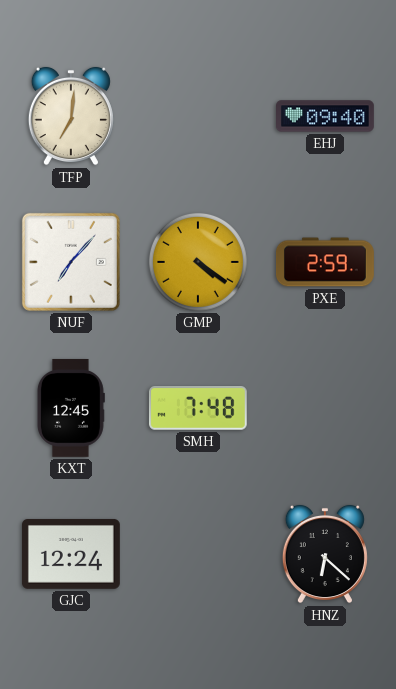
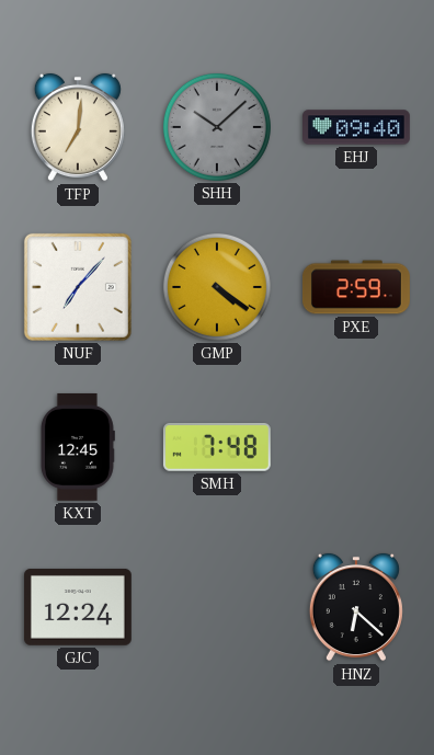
SHH: none -> 10:08 (217, 127)
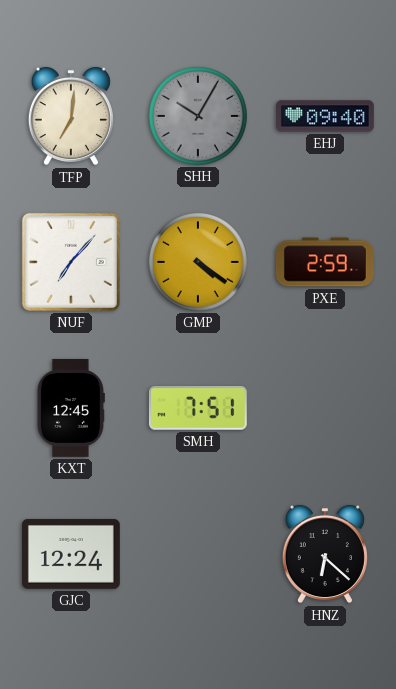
SHH: 10:08 -> 10:05 (198, 116)
SMH: 7:48 -> 7:51 (198, 409)
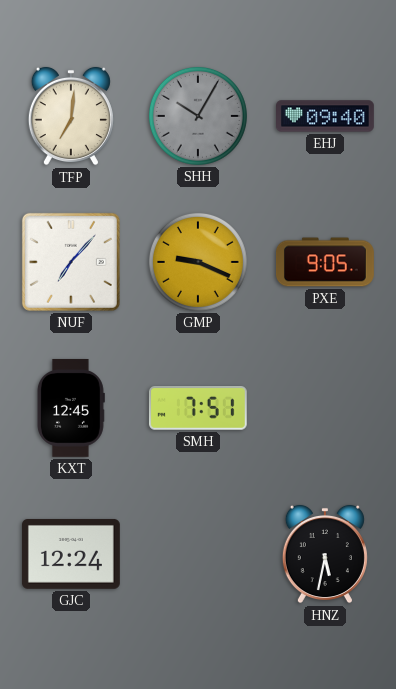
GMP: 4:21 -> 9:19 (198, 262)
PXE: 2:59 -> 9:05 (326, 262)
HNZ: 6:22 -> 5:32 (325, 554)
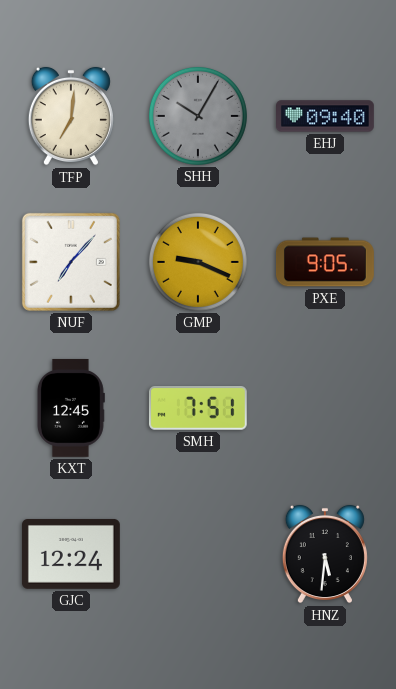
HNZ: 5:32 -> 5:31 (325, 554)
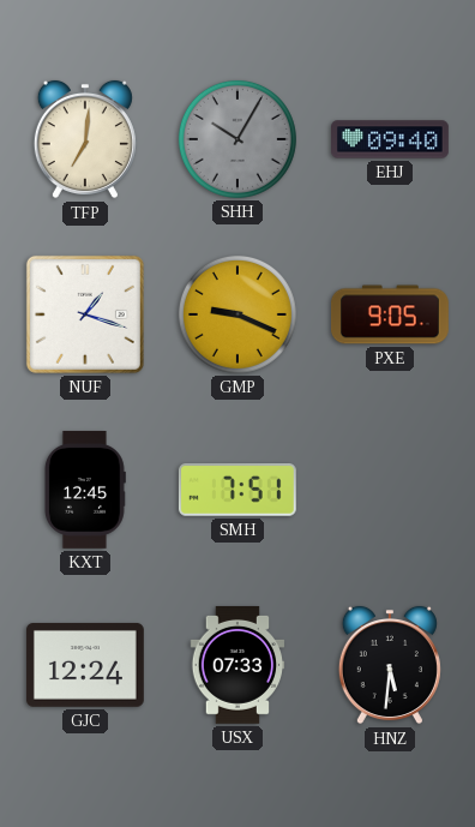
NUF: 7:07 -> 1:18 (85, 314)
USX: none -> 07:33 (237, 665)
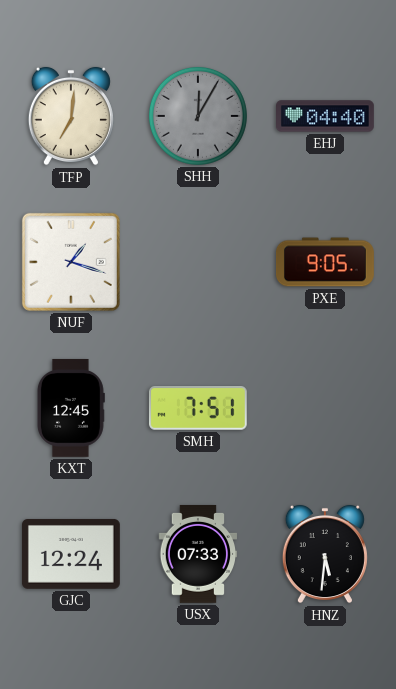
SHH: 10:05 -> 12:05 (198, 116)
EHJ: 09:40 -> 04:40 (326, 116)
GMP: 9:19 -> none (237, 314)
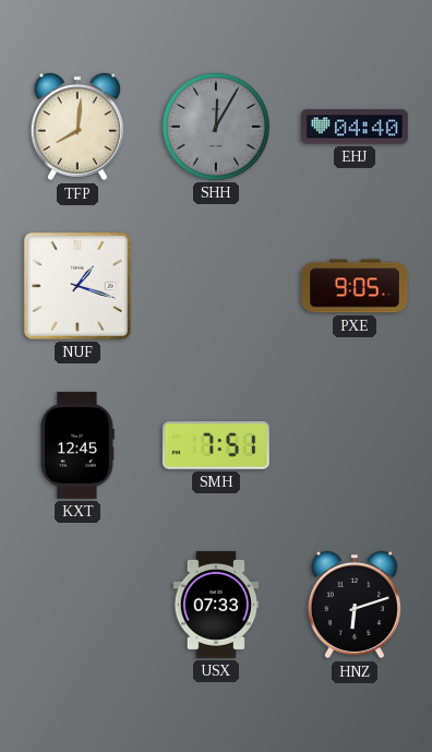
TFP: 7:01 -> 8:01 (77, 127)
GJC: 12:24 -> none (71, 554)
HNZ: 5:31 -> 6:12 (355, 605)
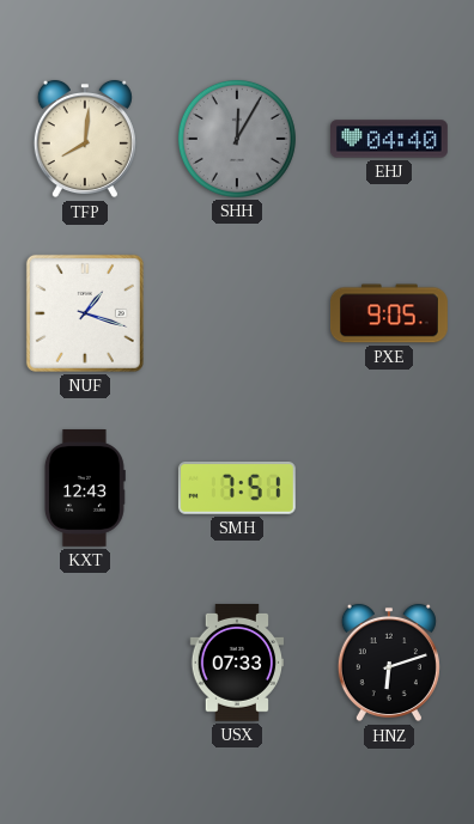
KXT: 12:45 -> 12:43 (84, 488)
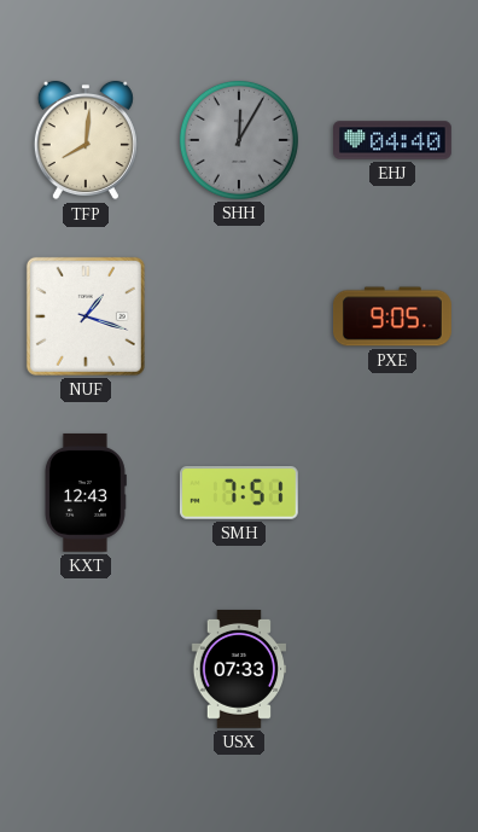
HNZ: 6:12 -> none (389, 663)
